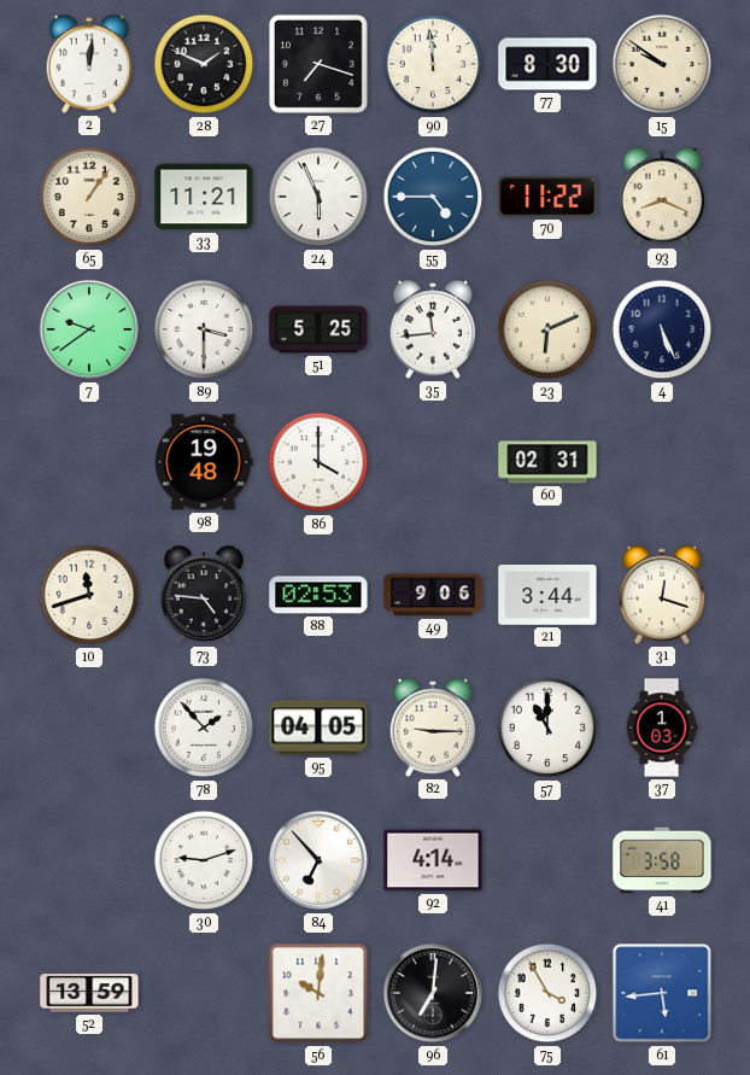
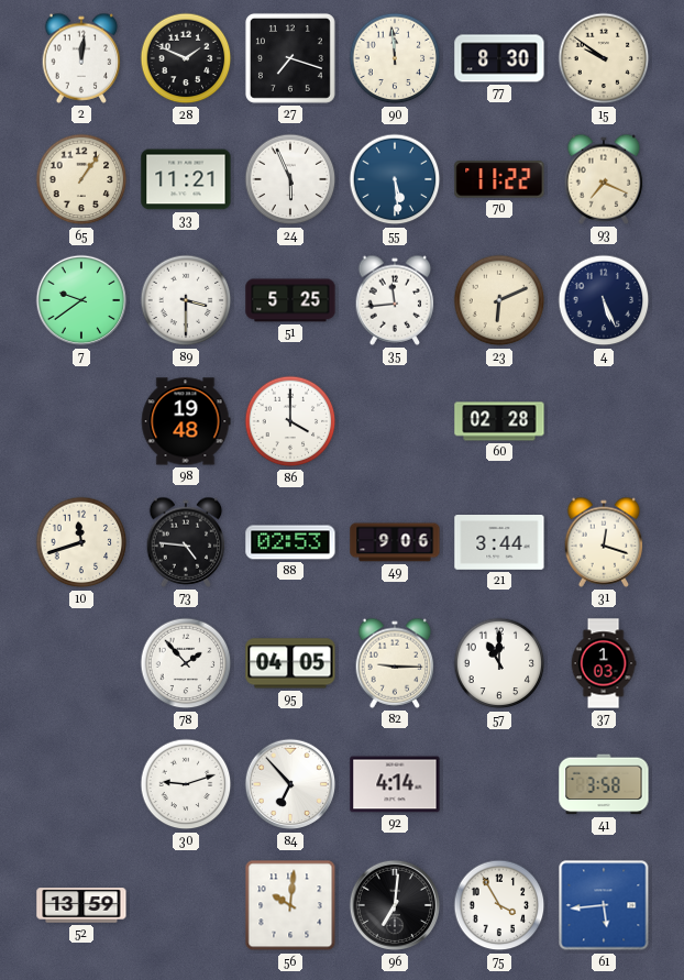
55: 4:45 -> 5:29 (395, 179)
93: 8:19 -> 7:19 (604, 179)
60: 02:31 -> 02:28 (499, 421)
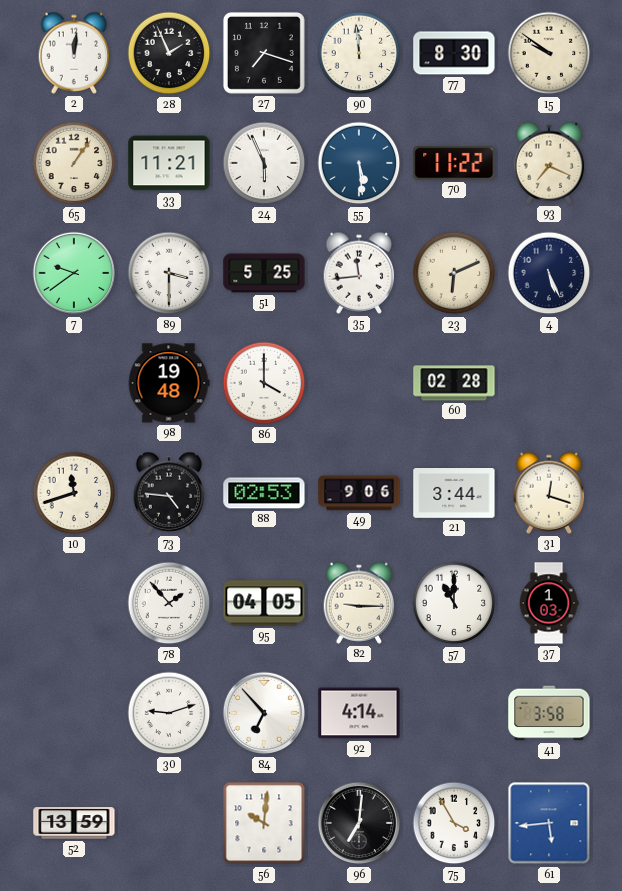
28: 1:49 -> 1:56 (169, 53)
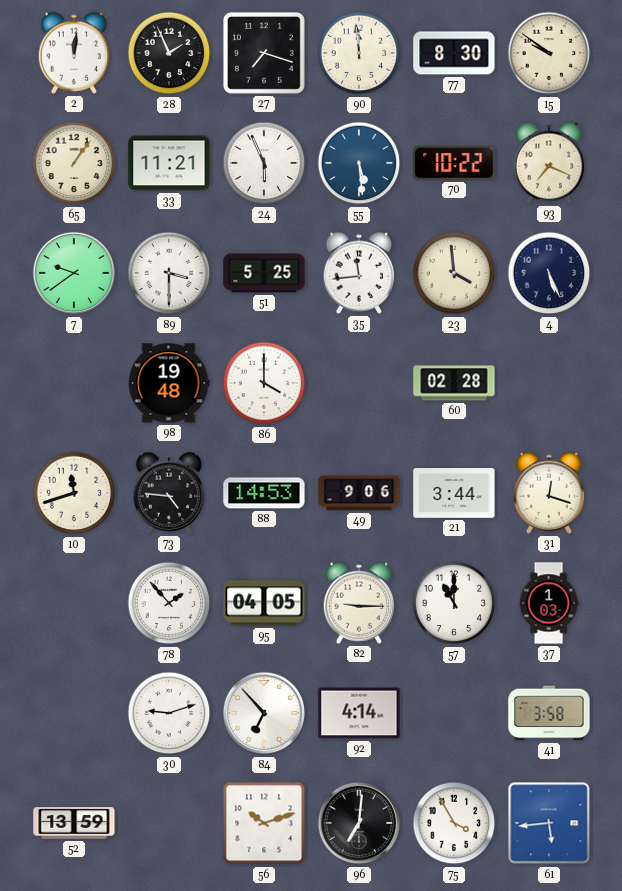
70: 11:22 -> 10:22 (454, 163)
23: 6:11 -> 3:59 (454, 273)
88: 02:53 -> 14:53 (264, 493)
56: 10:01 -> 10:12 (264, 823)
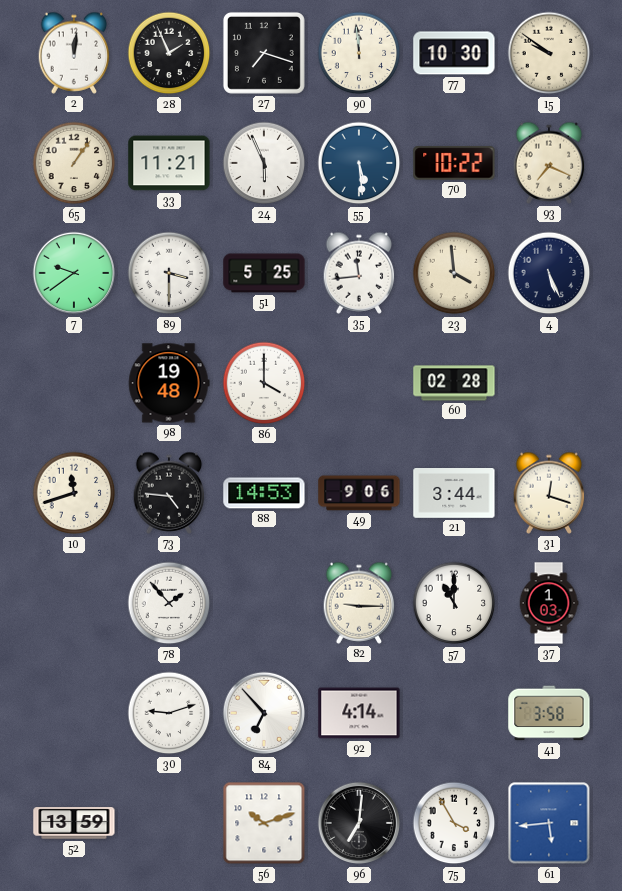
77: 8:30 -> 10:30 (454, 53)
95: 04:05 -> none (264, 603)
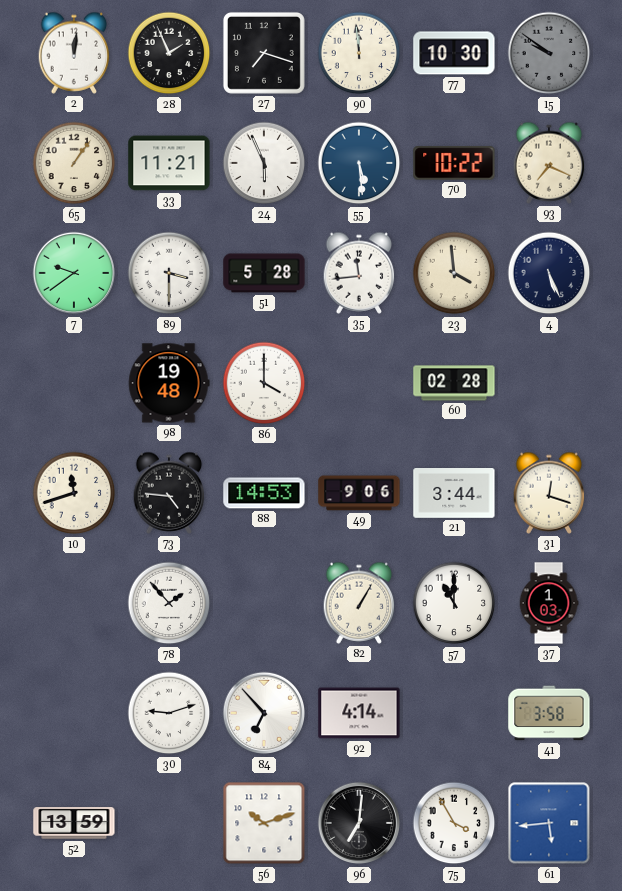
15 dial: cream -> grey (549, 53)
51: 5:25 -> 5:28 (264, 273)
82: 9:15 -> 1:05 (359, 603)
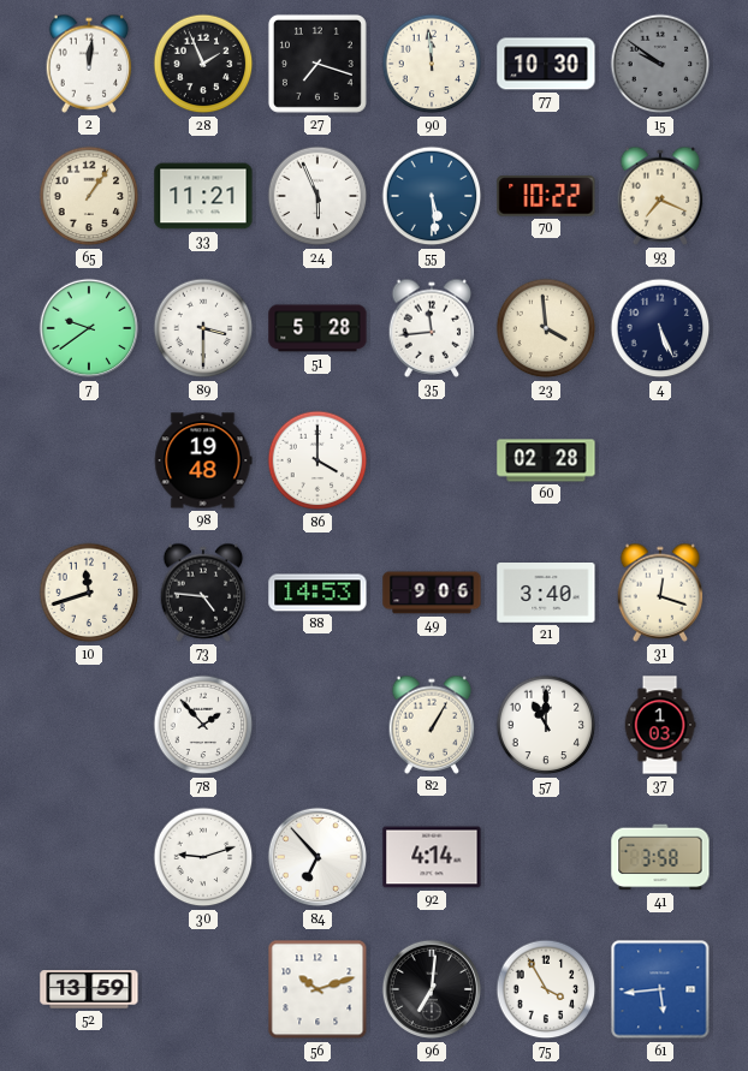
21: 3:44 -> 3:40 (546, 594)
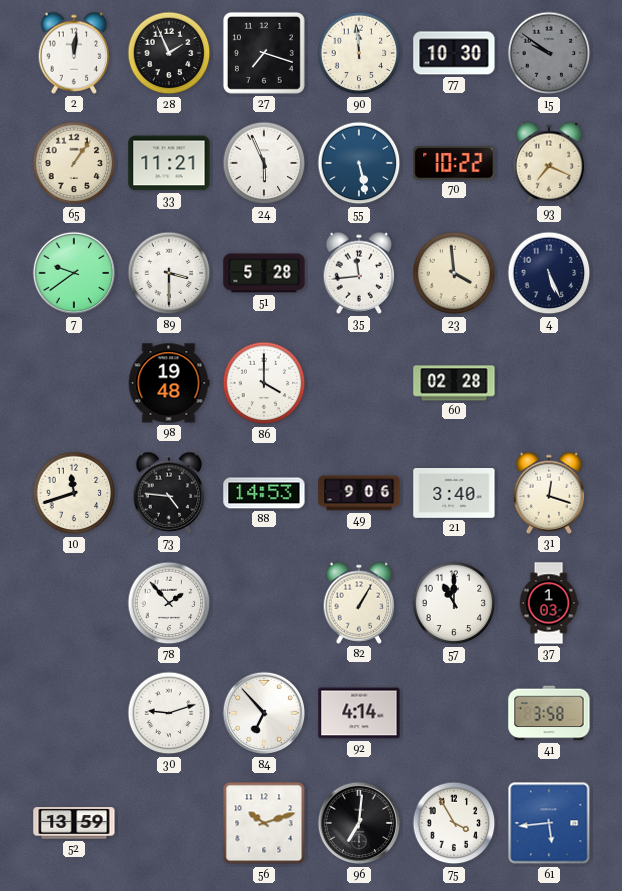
55: 5:29 -> 5:28 (359, 163)
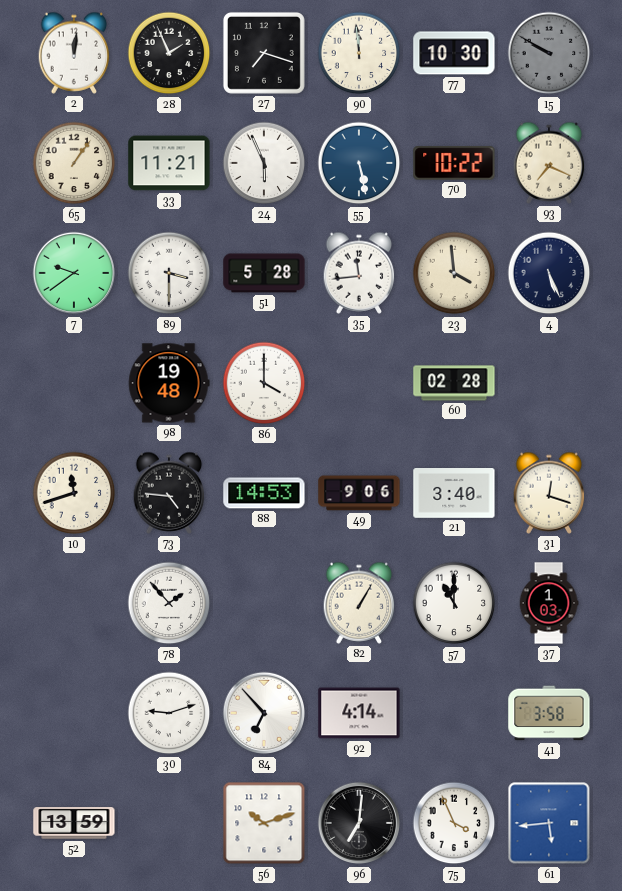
15: 9:51 -> 9:50 (549, 53)
75: 3:55 -> 3:56 (454, 823)
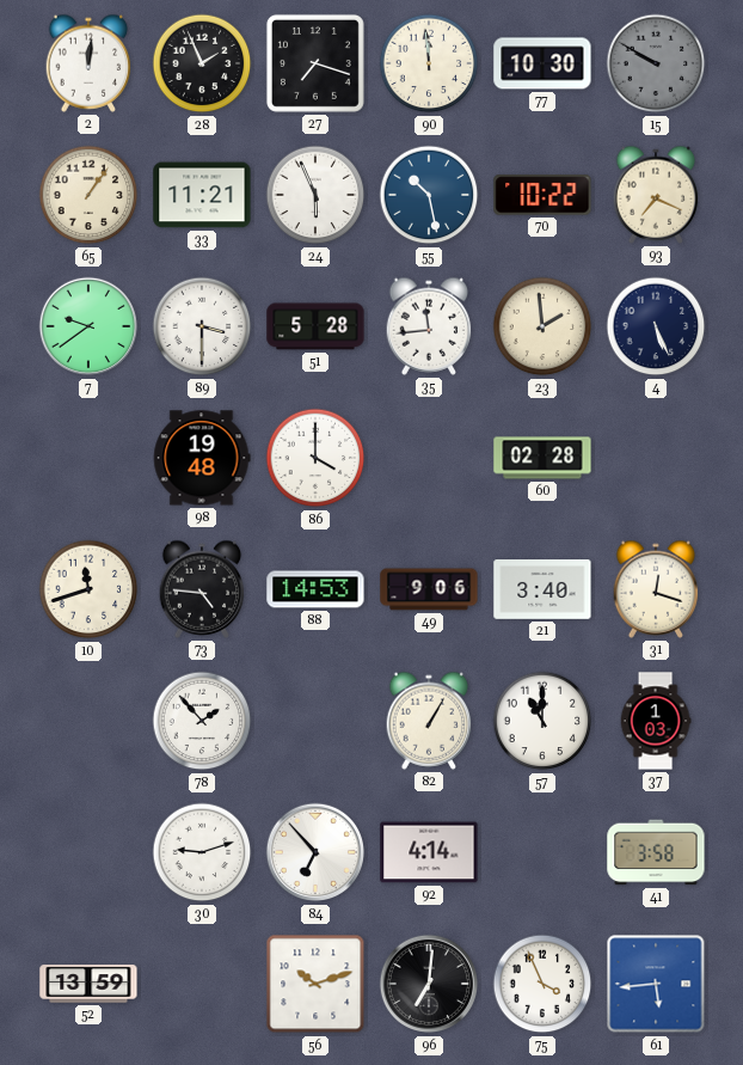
55: 5:28 -> 10:28 (429, 195)
23: 3:59 -> 1:59 (542, 326)
